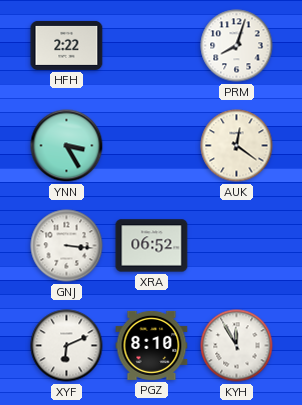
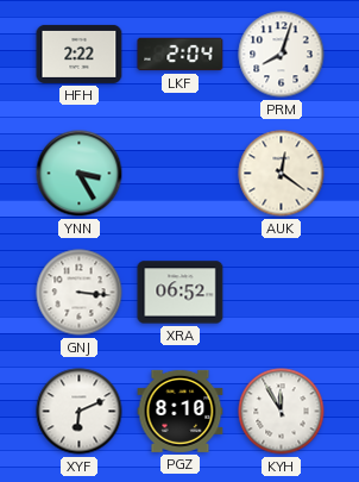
LKF: none -> 2:04 (181, 55)
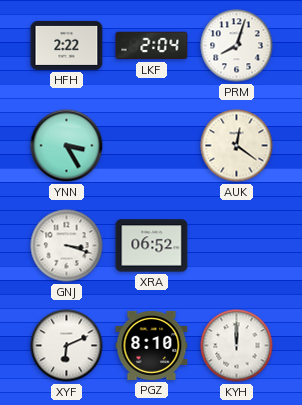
GNJ: 3:16 -> 3:18 (67, 246)
KYH: 11:55 -> 12:00 (237, 346)
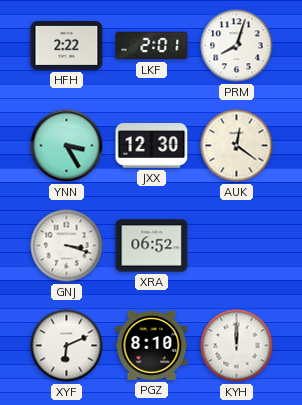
LKF: 2:04 -> 2:01 (152, 46)
JXX: none -> 12:30 (152, 146)
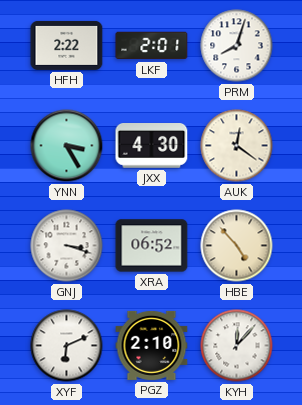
JXX: 12:30 -> 4:30 (152, 146)
HBE: none -> 4:53 (237, 246)
PGZ: 8:10 -> 2:10 (152, 345)
KYH: 12:00 -> 12:07 (237, 346)
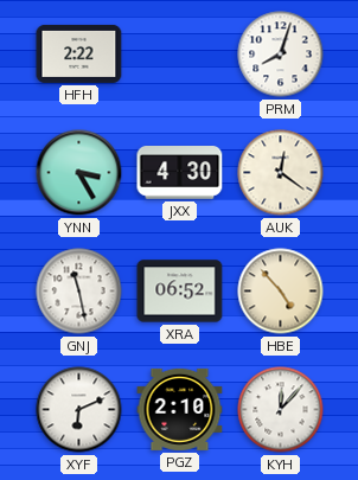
LKF: 2:01 -> none (152, 46)
GNJ: 3:18 -> 11:28 (79, 292)
